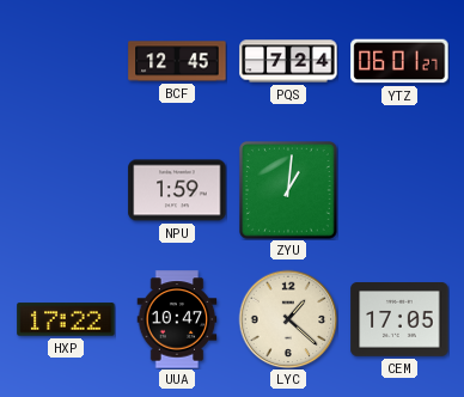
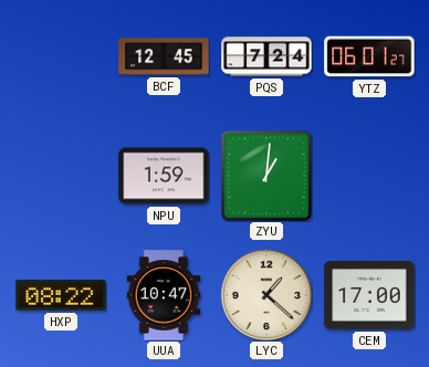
HXP: 17:22 -> 08:22 (61, 295)
CEM: 17:05 -> 17:00 (369, 296)
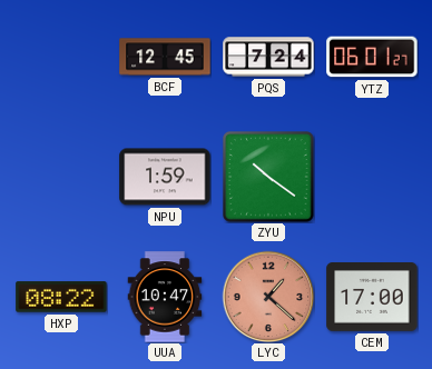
ZYU: 1:01 -> 10:21 (268, 177)
LYC dial: cream -> salmon (268, 297)
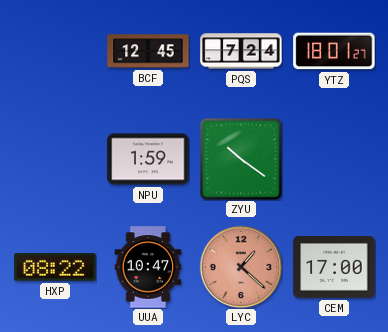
YTZ: 06:01 -> 18:01 (334, 51)
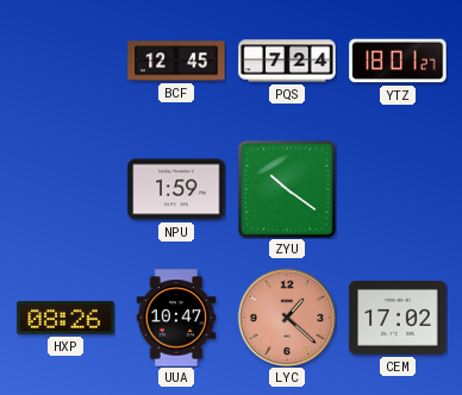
HXP: 08:22 -> 08:26 (65, 318)
CEM: 17:00 -> 17:02 (398, 319)
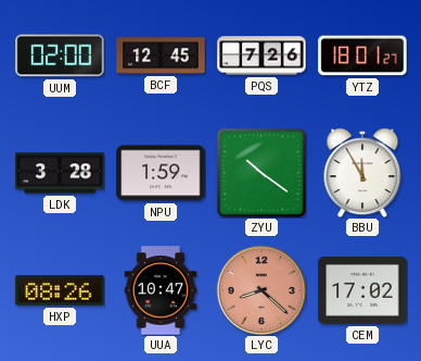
UUM: none -> 02:00 (60, 55)
PQS: 7:24 -> 7:26 (261, 55)
LDK: none -> 3:28 (60, 173)
BBU: none -> 11:55 (362, 173)
LYC: 1:22 -> 8:22 (261, 290)
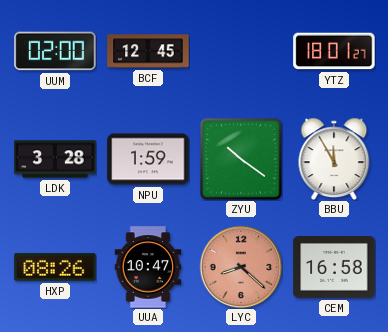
PQS: 7:26 -> none (261, 55)
CEM: 17:02 -> 16:58 (334, 268)
